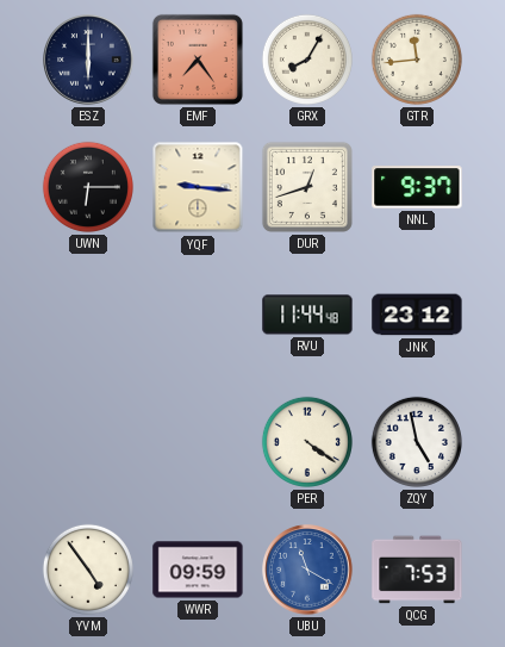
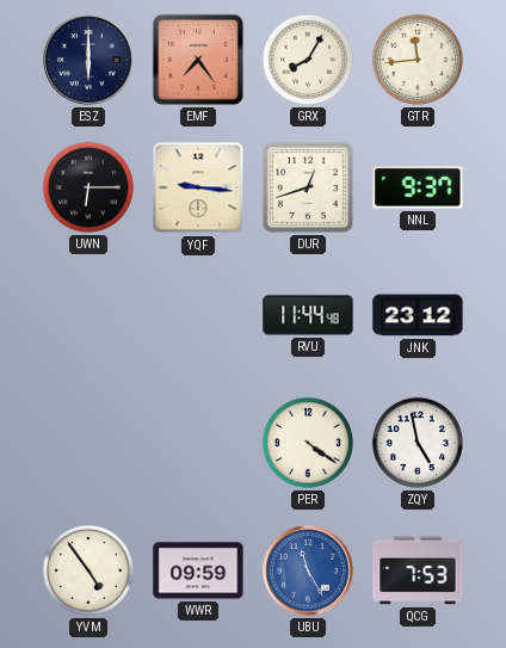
UBU: 11:20 -> 11:25 (308, 570)
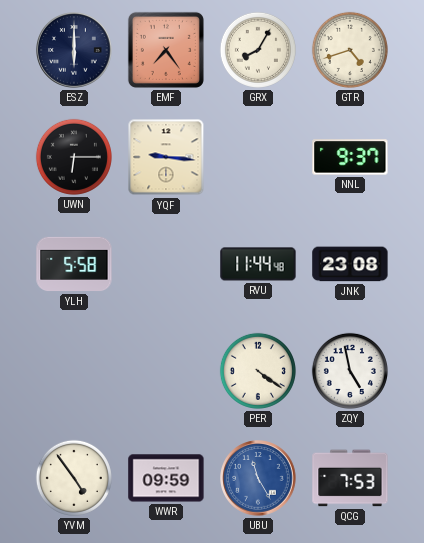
GTR: 11:44 -> 4:42 (350, 50)
DUR: 12:42 -> none (308, 187)
YLH: none -> 5:58 (74, 264)
JNK: 23:12 -> 23:08 (350, 264)
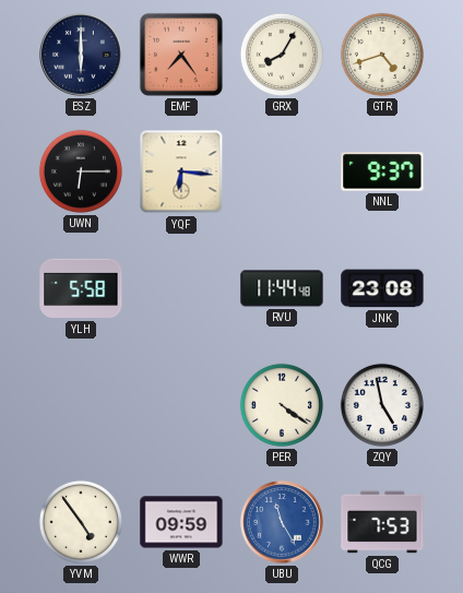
YQF: 9:16 -> 6:16 (181, 171)
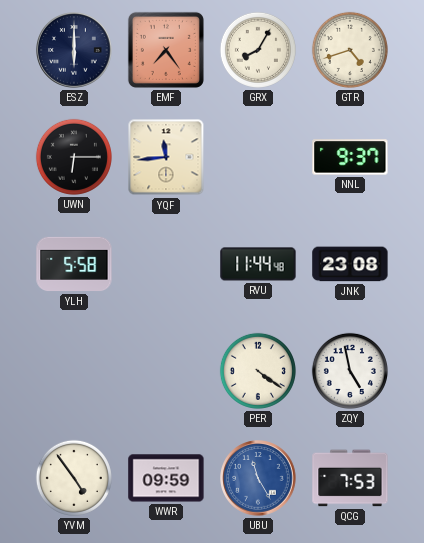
YQF: 6:16 -> 11:44 (166, 157)
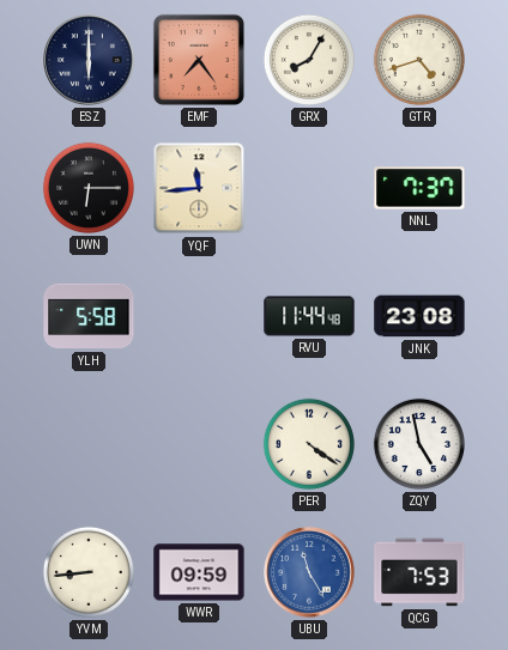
NNL: 9:37 -> 7:37 (419, 188)
YVM: 4:54 -> 8:44 (89, 572)
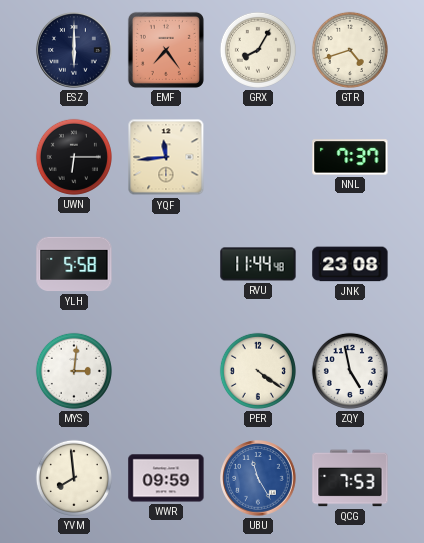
MYS: none -> 3:01 (74, 371)
YVM: 8:44 -> 7:59 (74, 478)
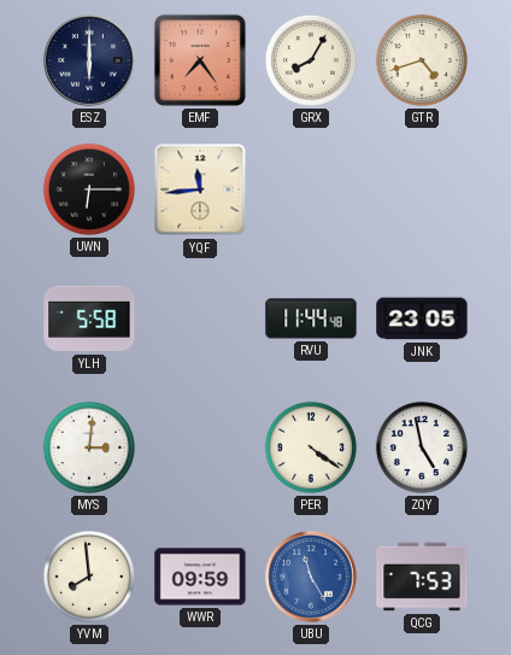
NNL: 7:37 -> none (350, 157)
JNK: 23:08 -> 23:05 (422, 318)
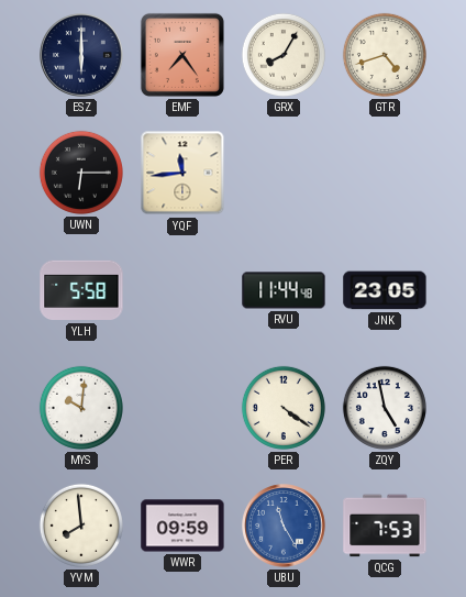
MYS: 3:01 -> 10:01 (81, 408)
